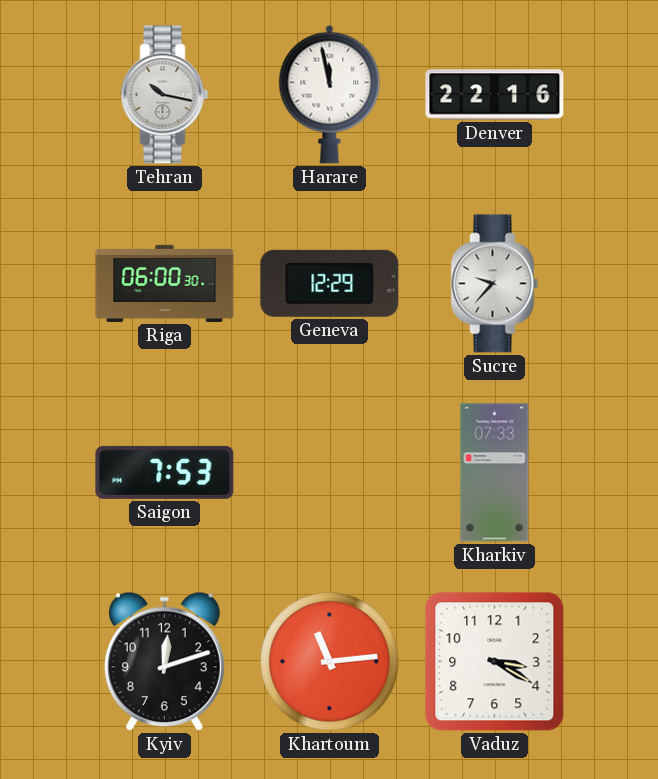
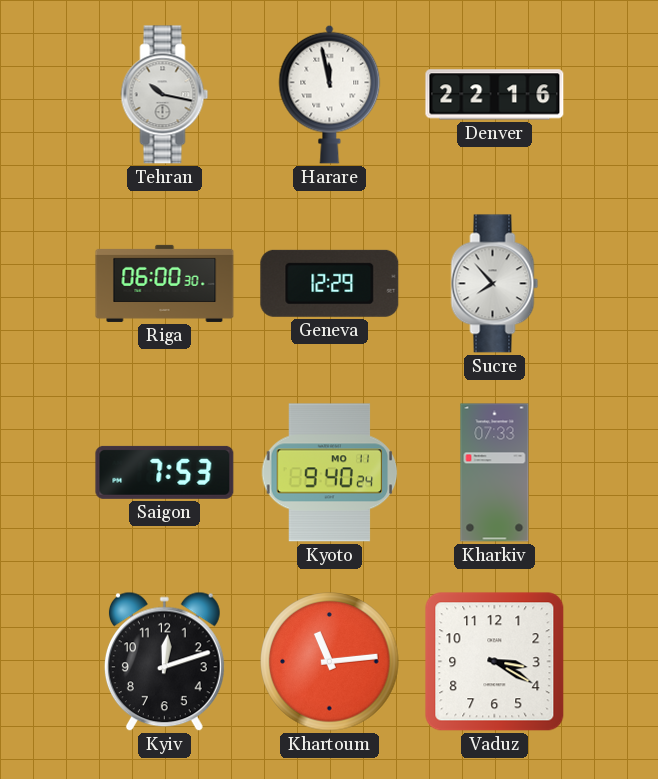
Sucre: 9:37 -> 7:53 (495, 284)
Kyoto: none -> 9:40 (330, 473)
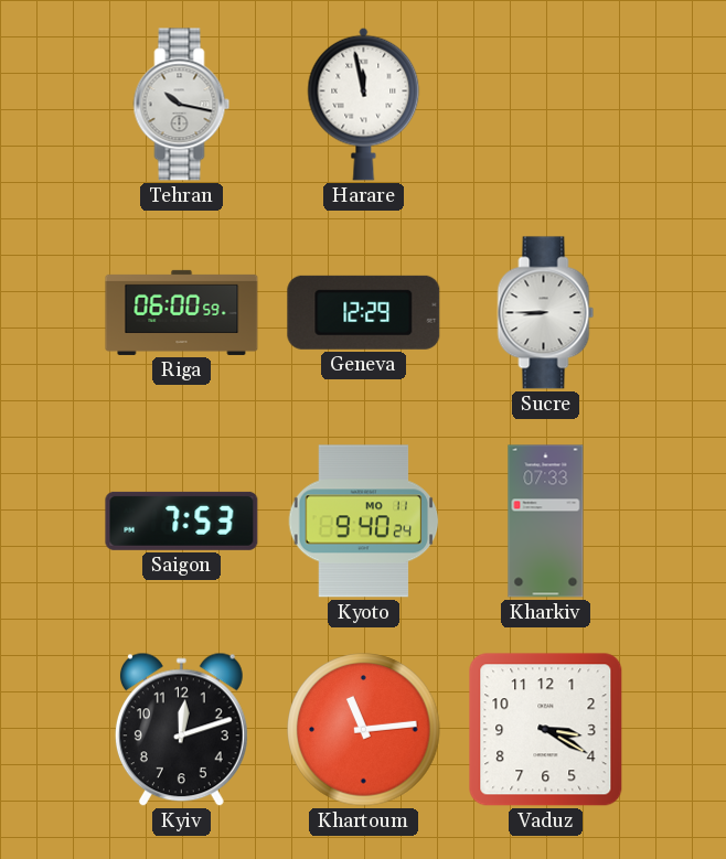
Denver: 22:16 -> none (495, 95)
Riga: 06:00:30 -> 06:00:59 (182, 312)
Sucre: 7:53 -> 8:45 (546, 313)
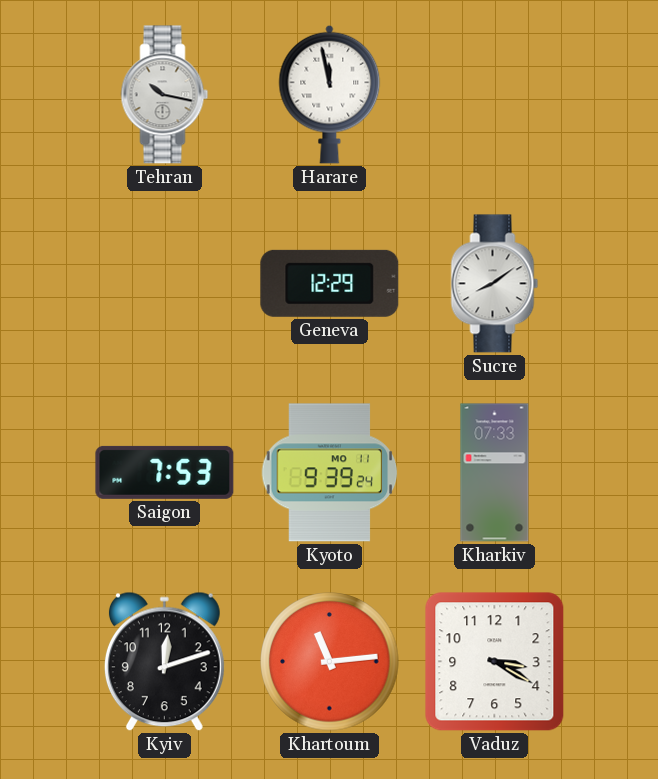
Riga: 06:00 -> none (182, 312)
Sucre: 8:45 -> 8:09 (495, 284)
Kyoto: 9:40 -> 9:39 (330, 473)
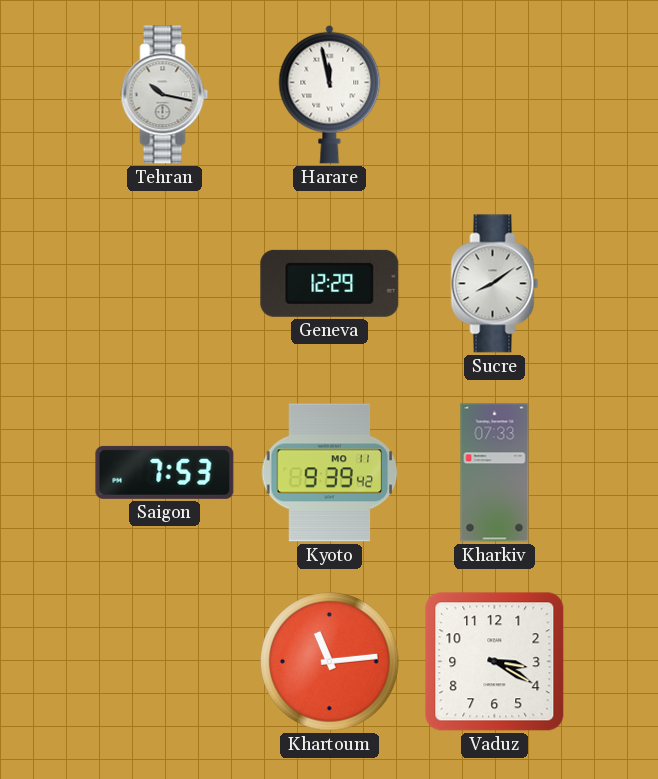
Kyoto: 9:39:24 -> 9:39:42 (330, 473)
Kyiv: 12:12 -> none (164, 662)
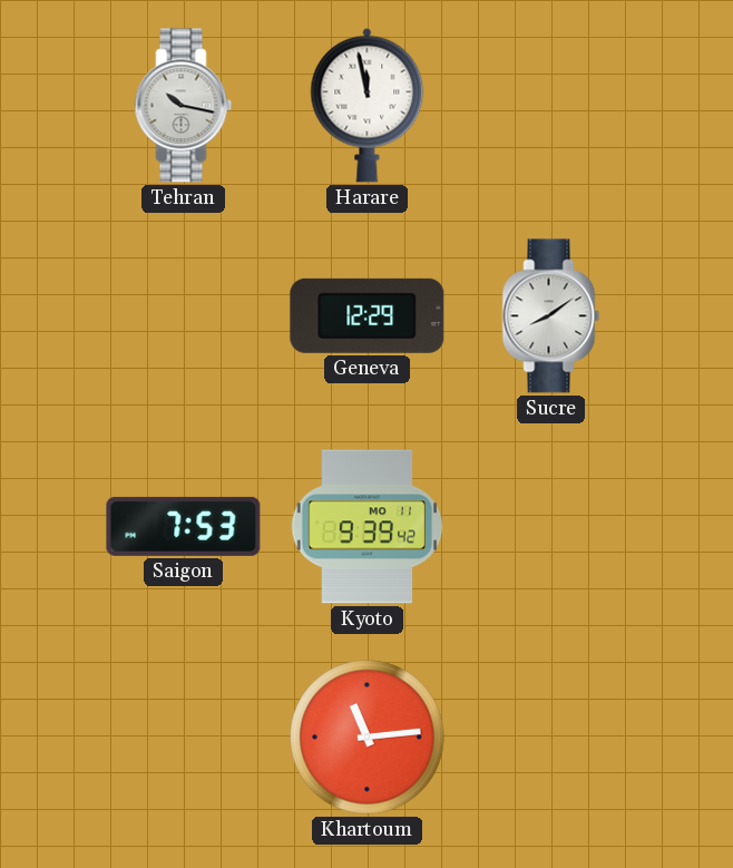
Kharkiv: 07:33 -> none (495, 473)
Vaduz: 3:20 -> none (495, 662)
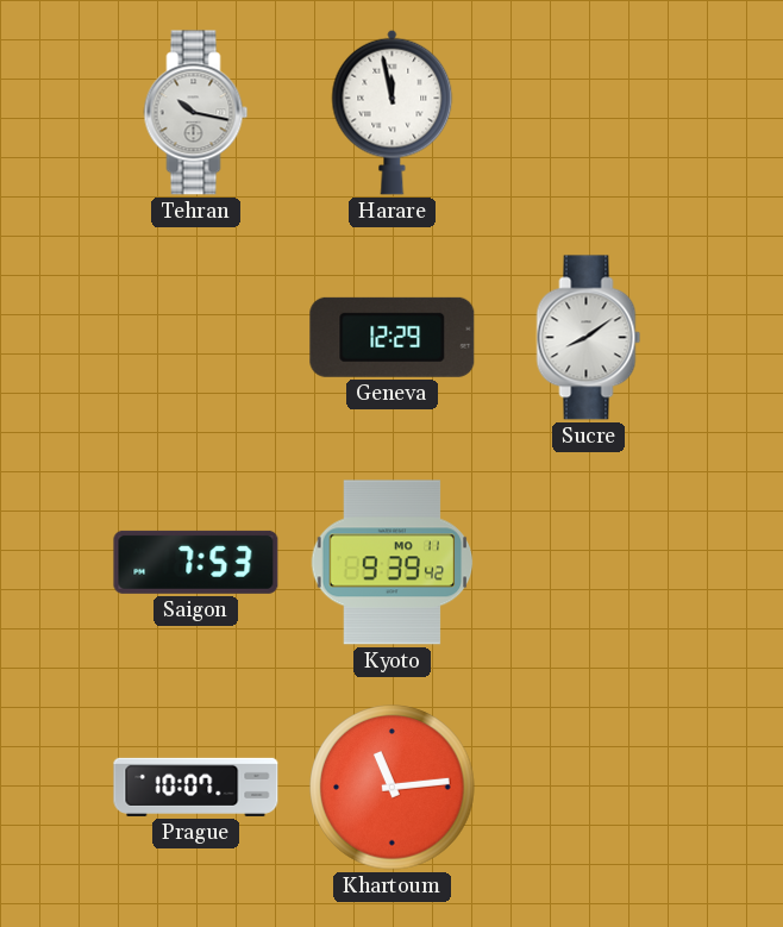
Prague: none -> 10:07 (196, 787)
